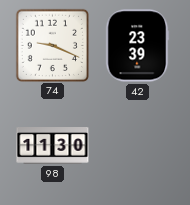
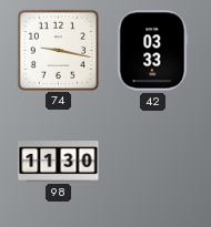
74: 9:19 -> 9:17 (58, 50)
42: 23:39 -> 03:33 (153, 51)
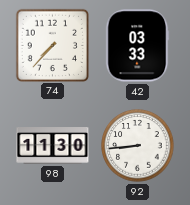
74: 9:17 -> 7:37 (52, 45)
92: none -> 8:44 (138, 146)
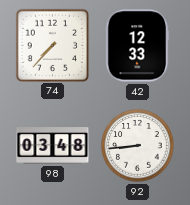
42: 03:33 -> 12:33 (138, 46)
98: 11:30 -> 03:48 (53, 146)
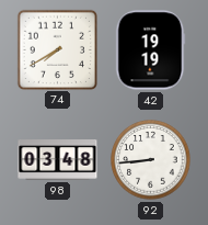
74: 7:37 -> 7:40 (57, 49)
42: 12:33 -> 19:19 (151, 50)
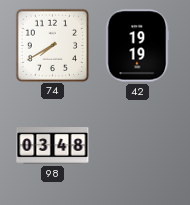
92: 8:44 -> none (151, 160)
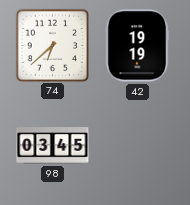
74: 7:40 -> 6:38 (52, 45)
98: 03:48 -> 03:45 (53, 146)
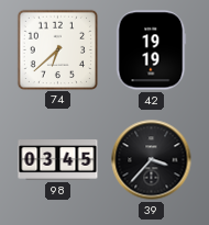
39: none -> 3:37 (152, 160)
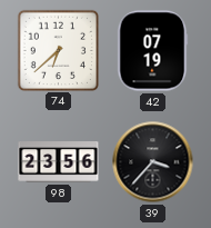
42: 19:19 -> 07:19 (153, 51)
98: 03:45 -> 23:56 (59, 162)
